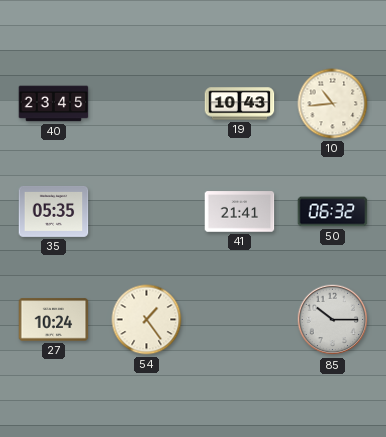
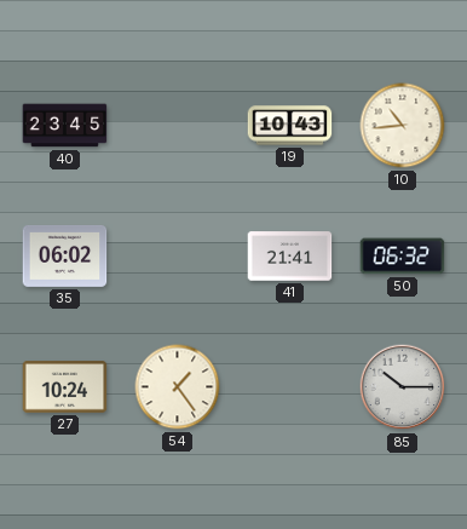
35: 05:35 -> 06:02 (65, 255)
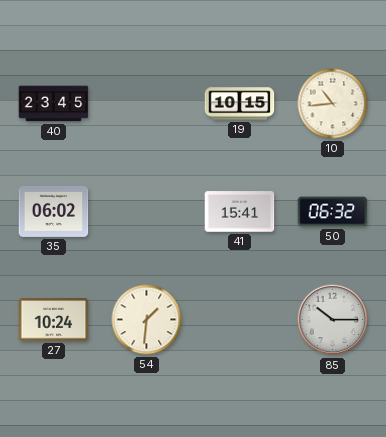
19: 10:43 -> 10:15 (240, 104)
41: 21:41 -> 15:41 (240, 212)
54: 1:24 -> 1:31 (147, 320)
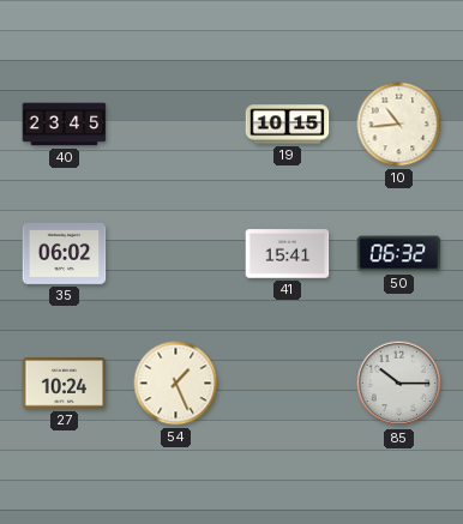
54: 1:31 -> 1:26 (176, 384)
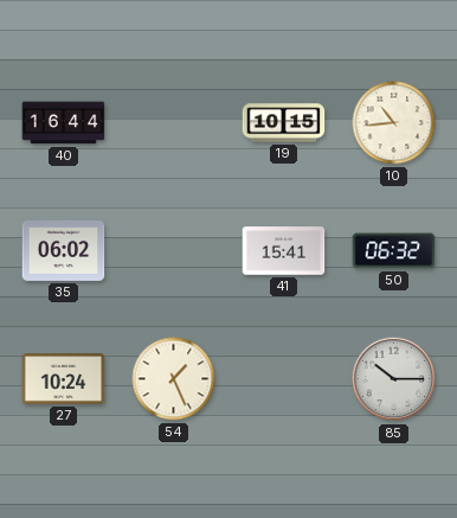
40: 23:45 -> 16:44 (64, 123)
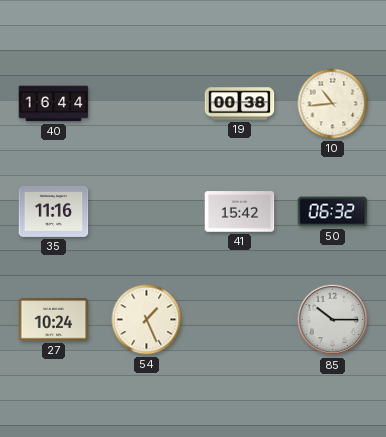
19: 10:15 -> 00:38 (240, 104)
35: 06:02 -> 11:16 (54, 211)
41: 15:41 -> 15:42 (240, 212)
